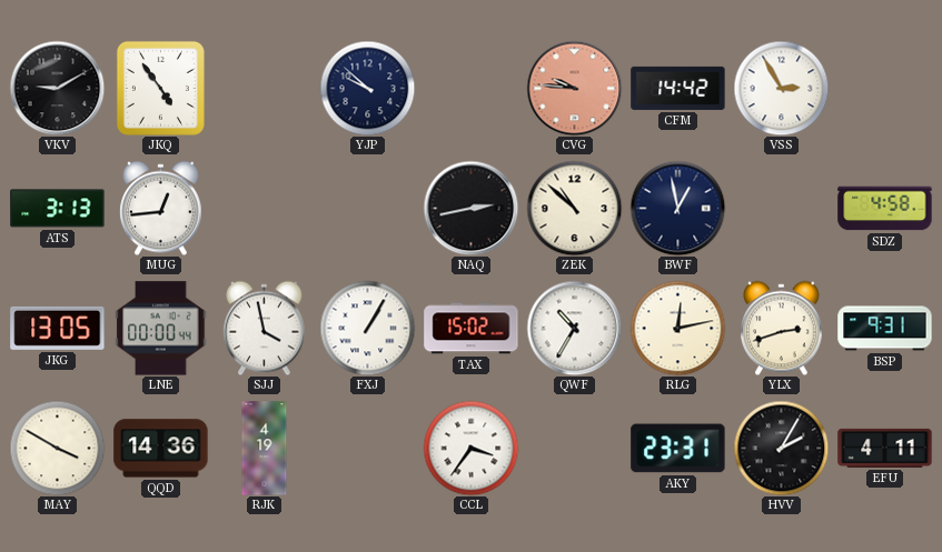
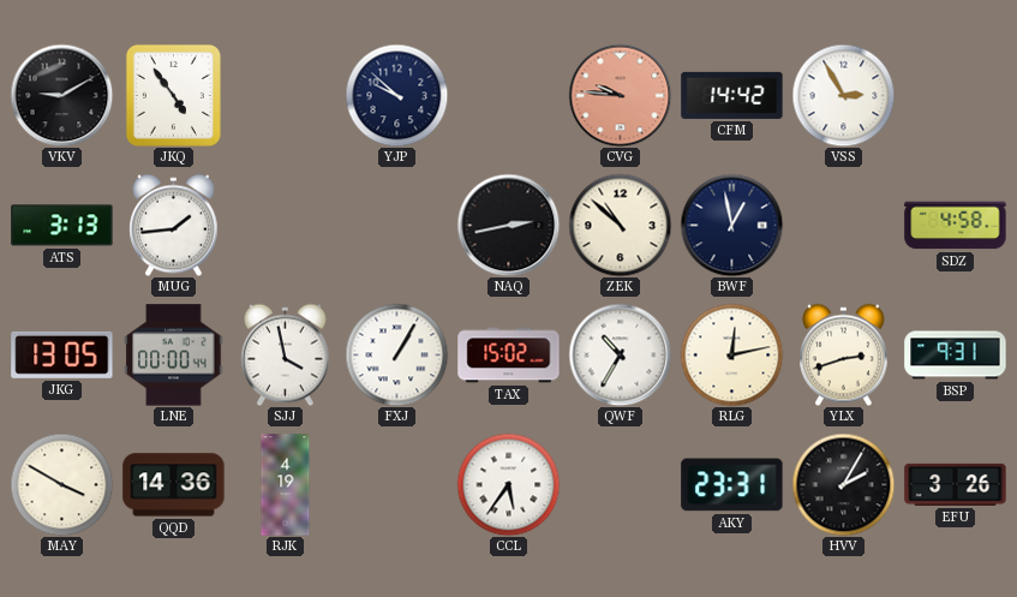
MUG: 12:44 -> 1:44 (174, 225)
CCL: 3:36 -> 5:36 (508, 484)
EFU: 4:11 -> 3:26 (956, 484)
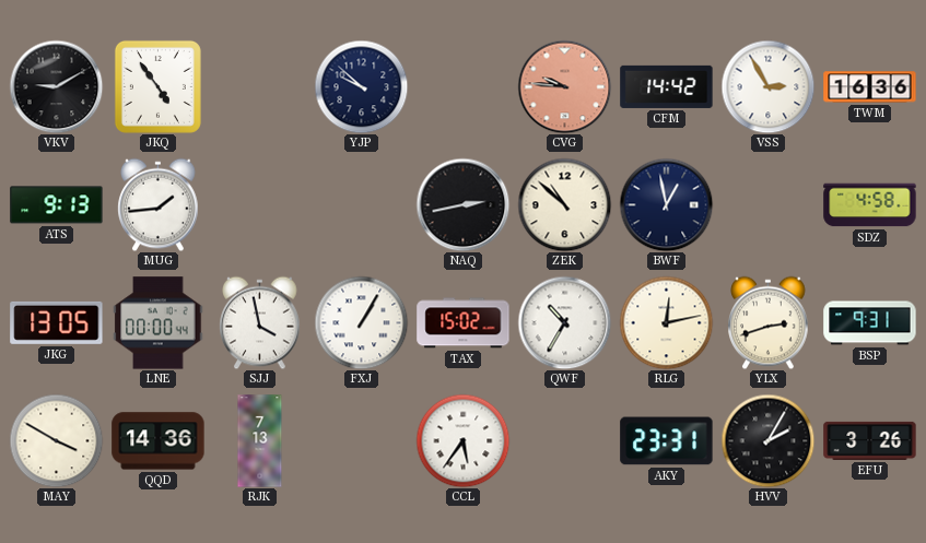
TWM: none -> 16:36 (870, 87)
ATS: 3:13 -> 9:13 (57, 205)
RJK: 4:19 -> 7:13 (260, 441)
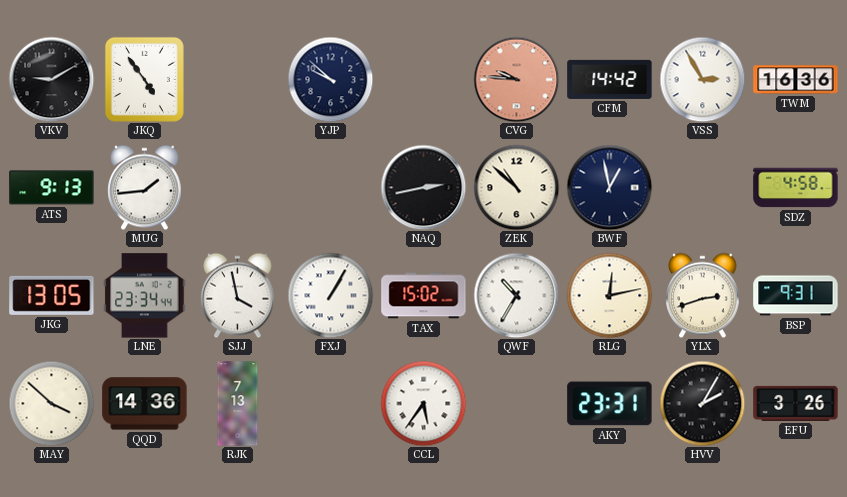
LNE: 00:00 -> 23:34 (145, 296)
MAY: 3:50 -> 3:52 (51, 403)
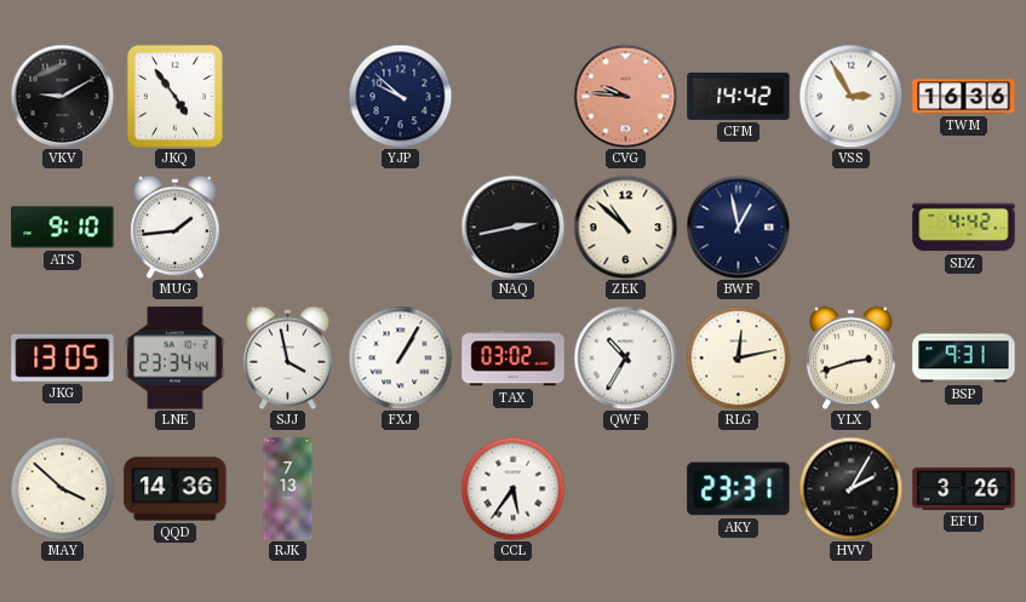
ATS: 9:13 -> 9:10 (63, 228)
SDZ: 4:58 -> 4:42 (964, 228)
TAX: 15:02 -> 03:02 (514, 359)
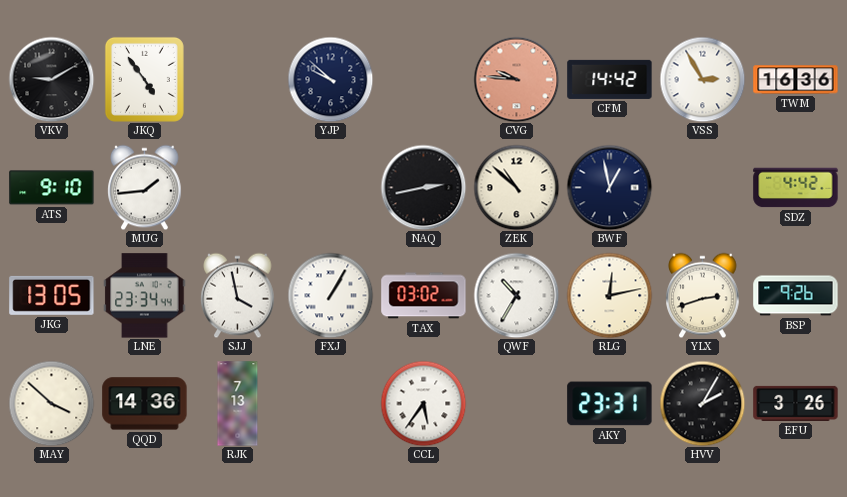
BSP: 9:31 -> 9:26 (796, 296)
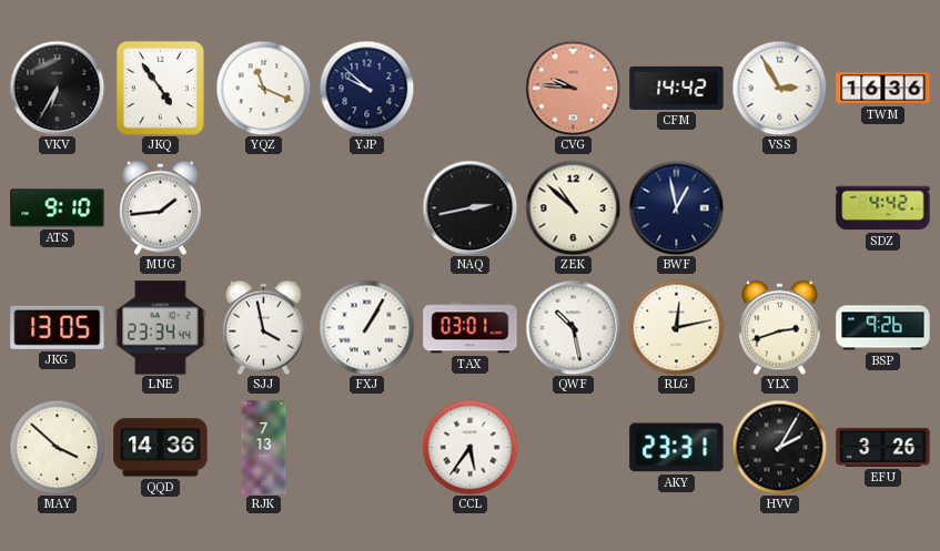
VKV: 9:10 -> 6:35 (57, 88)
YQZ: none -> 11:19 (263, 88)
TAX: 03:02 -> 03:01 (471, 328)
QWF: 10:35 -> 10:28 (573, 327)
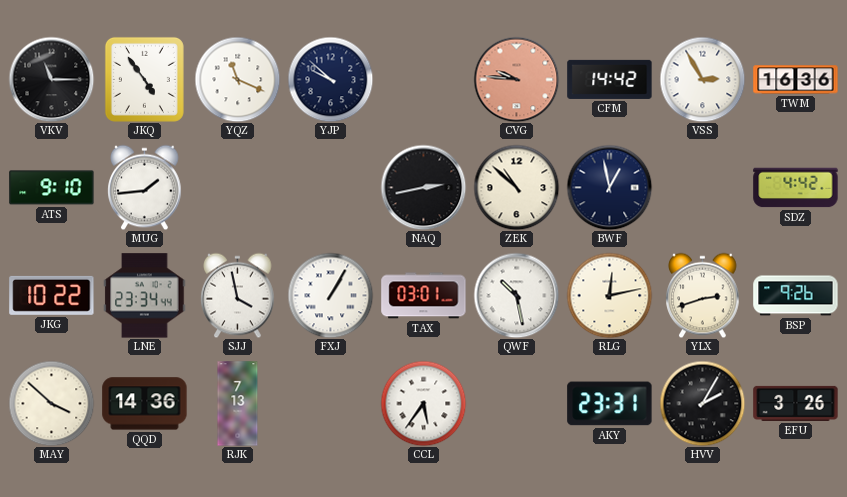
VKV: 6:35 -> 11:15 (51, 79)
JKG: 13:05 -> 10:22 (52, 295)
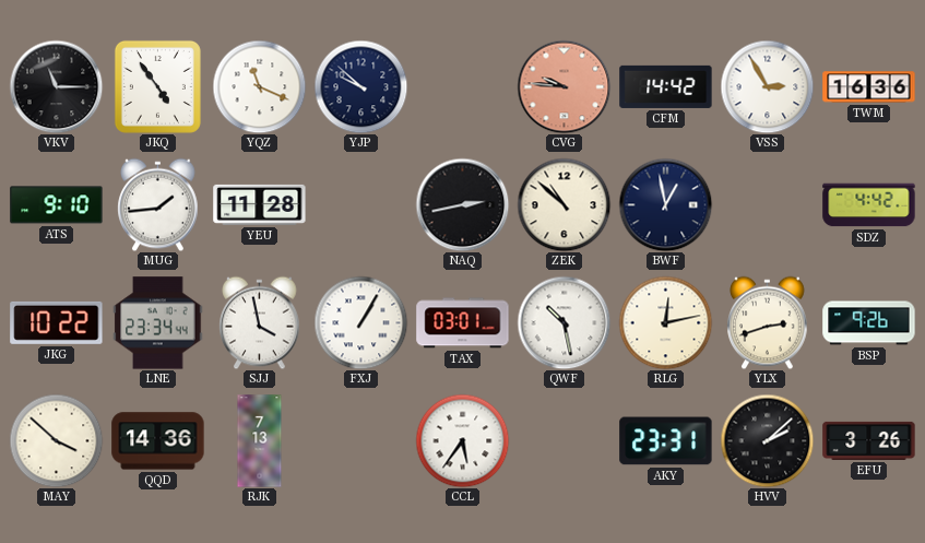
YEU: none -> 11:28 (260, 204)
HVV: 2:05 -> 2:08 (767, 440)
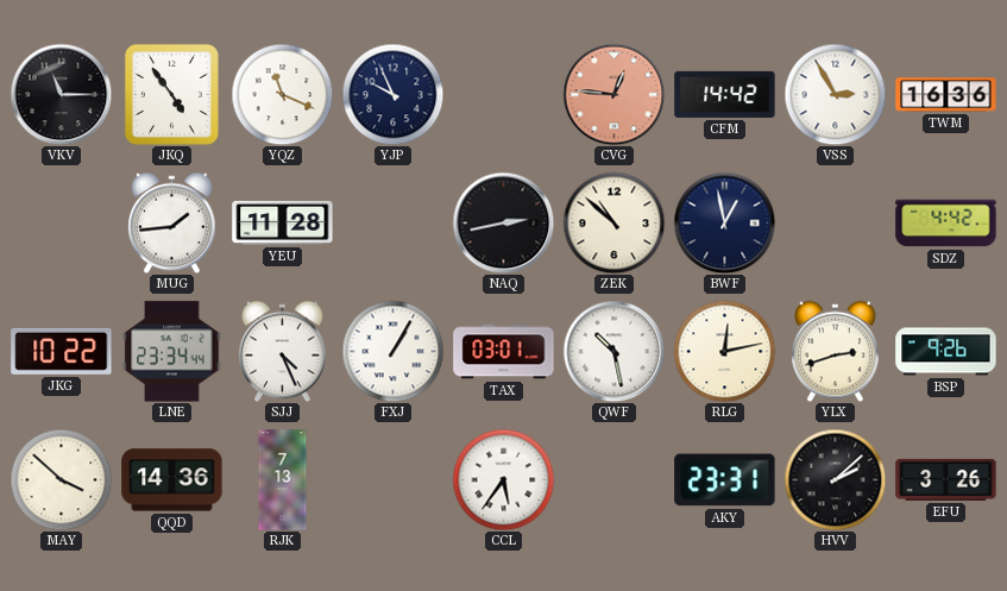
YJP: 9:52 -> 9:56 (392, 94)
CVG: 9:46 -> 12:46 (613, 94)
ATS: 9:10 -> none (57, 205)
SJJ: 3:58 -> 4:26 (283, 351)
